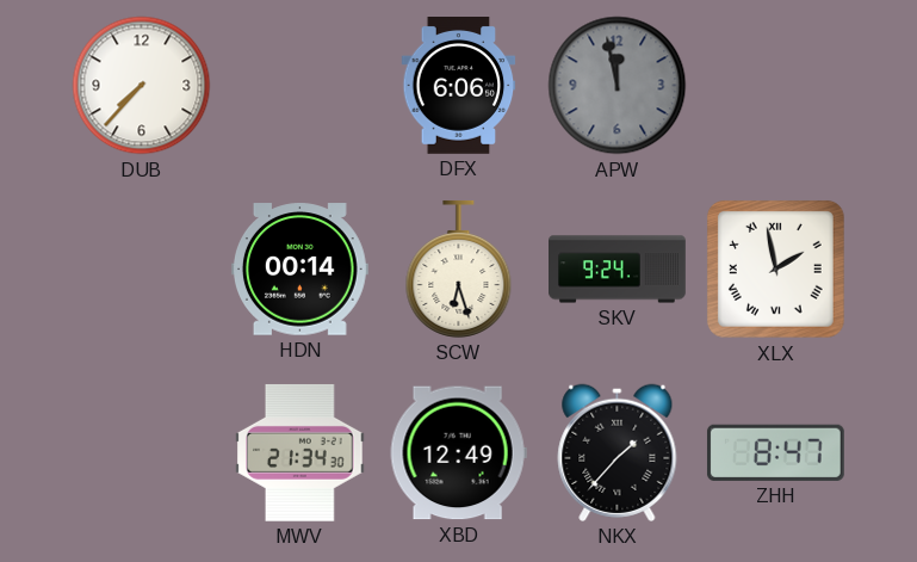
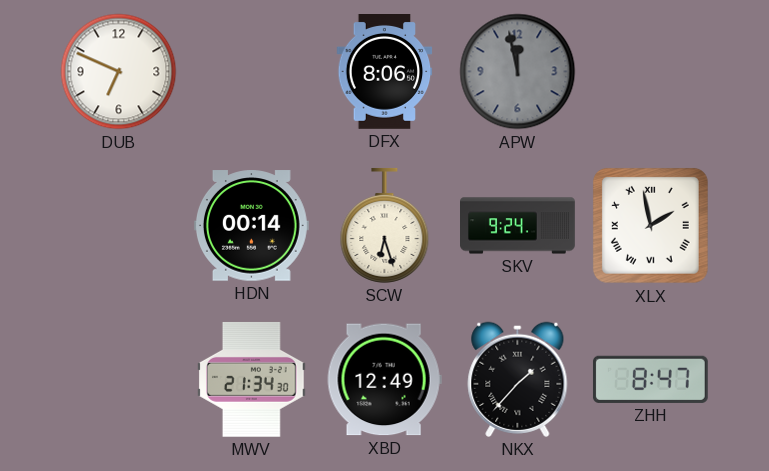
DUB: 7:37 -> 6:49 (119, 72)
DFX: 6:06 -> 8:06 (385, 72)
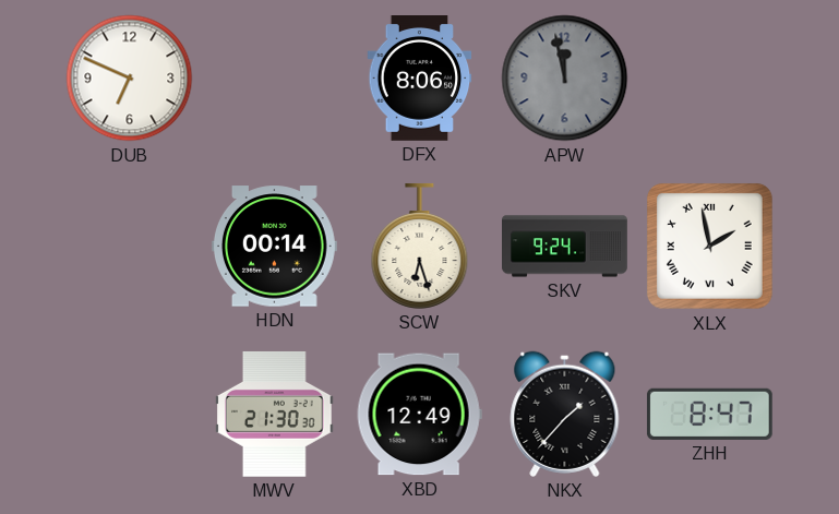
MWV: 21:34 -> 21:30 (275, 414)
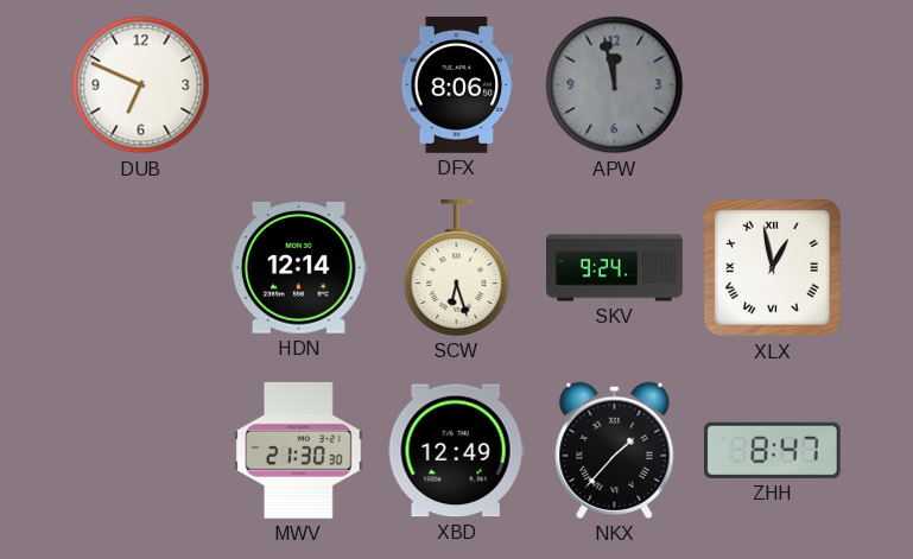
HDN: 00:14 -> 12:14 (298, 268)
XLX: 1:58 -> 12:58 (772, 267)
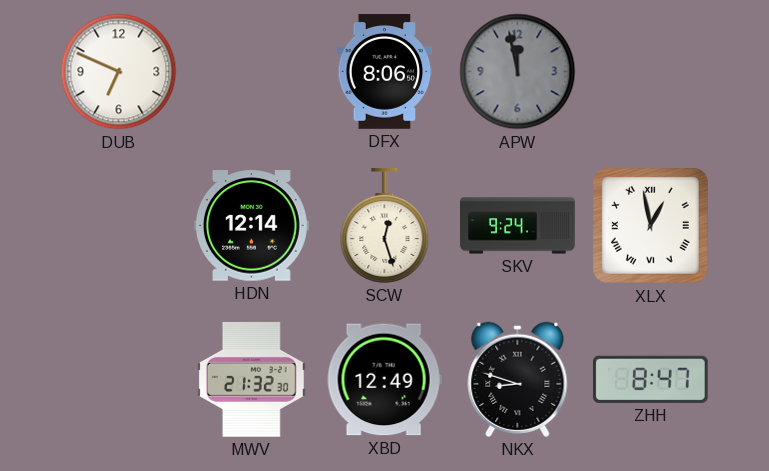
SCW: 6:27 -> 12:27 (385, 225)
MWV: 21:30 -> 21:32 (252, 379)
NKX: 1:37 -> 8:48 (518, 379)
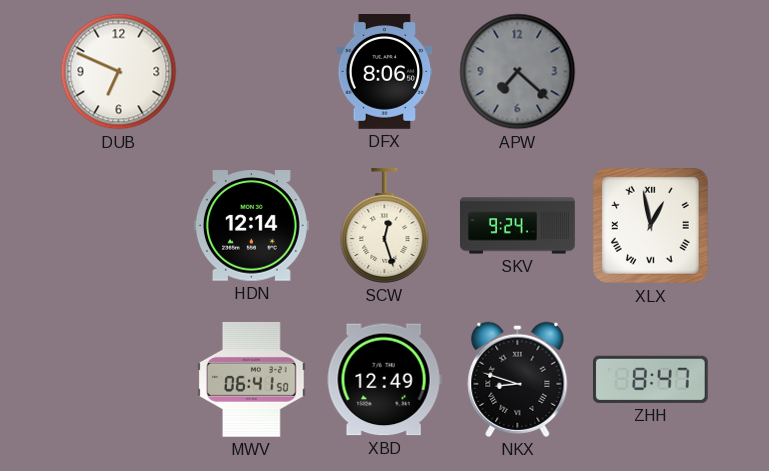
APW: 11:58 -> 7:22 (518, 72)
MWV: 21:32 -> 06:41 (252, 379)
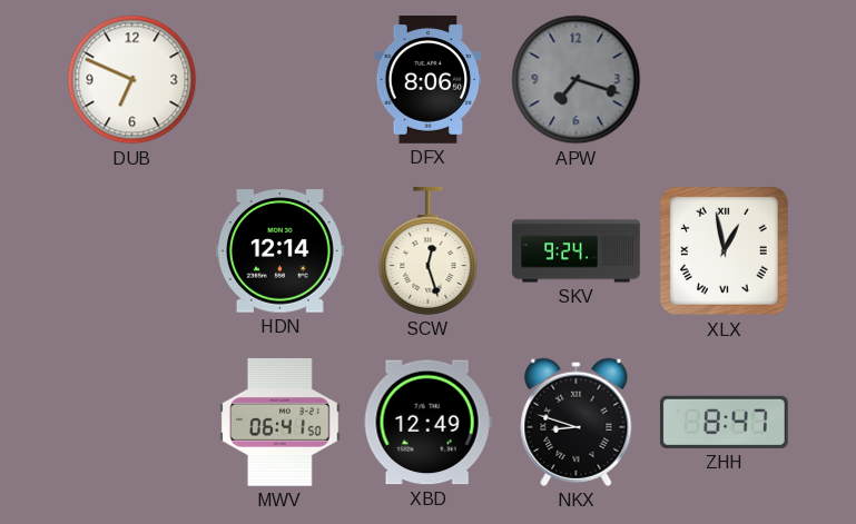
APW: 7:22 -> 7:18 (577, 80)
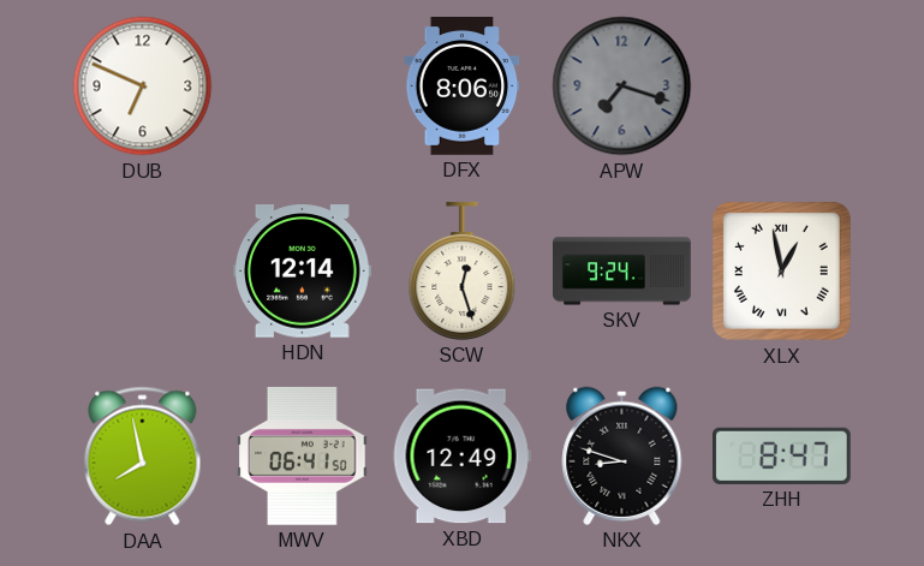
DAA: none -> 7:58 (143, 457)
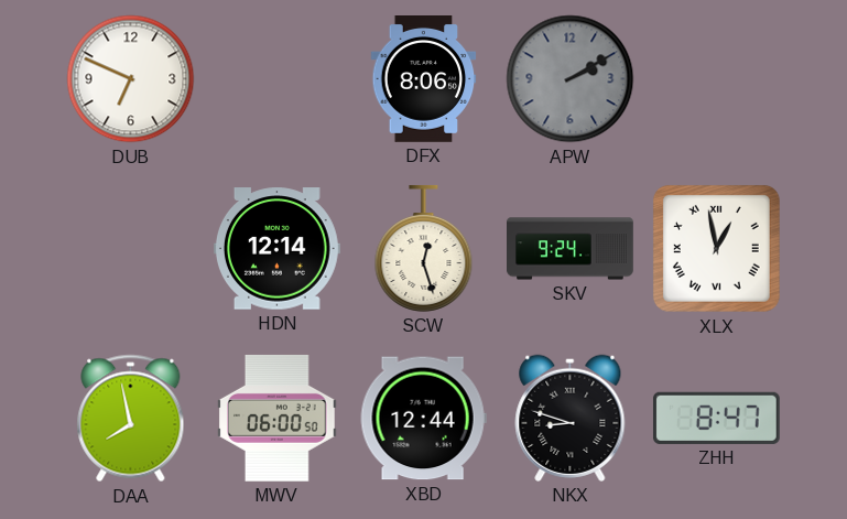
APW: 7:18 -> 2:10 (571, 79)
MWV: 06:41 -> 06:00 (278, 418)
XBD: 12:49 -> 12:44 (423, 419)
